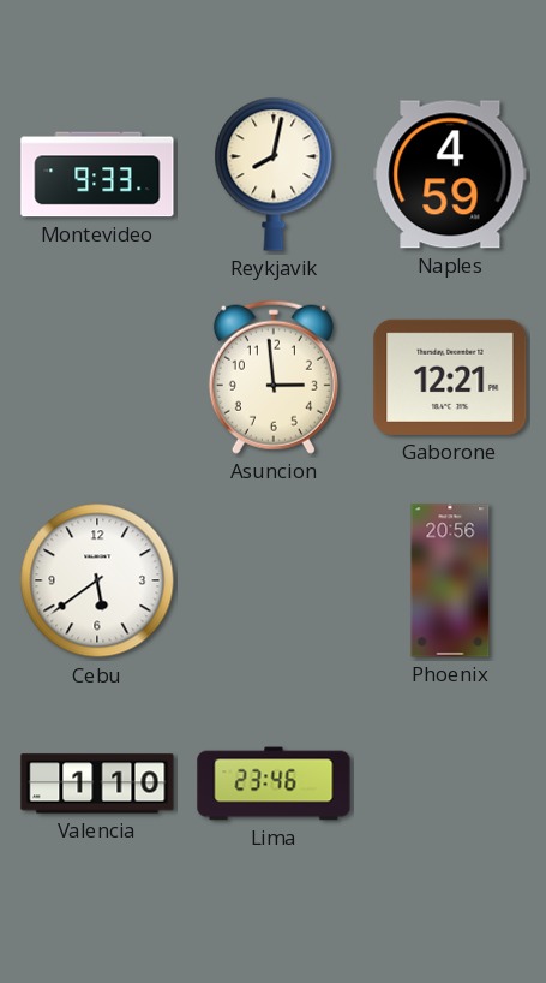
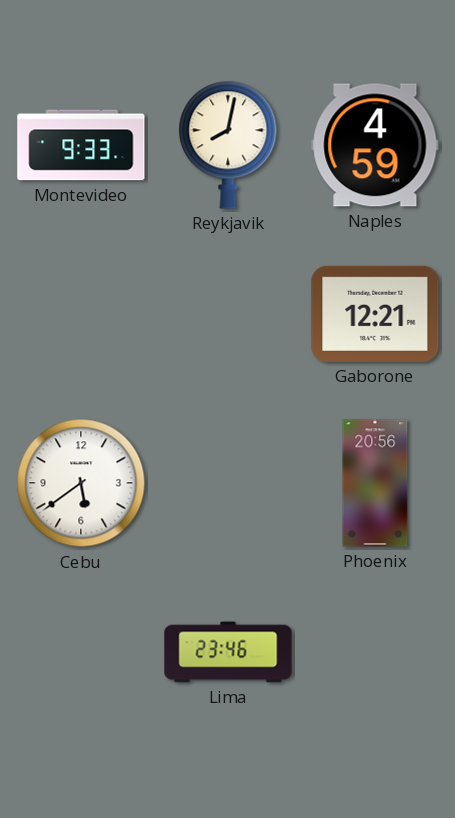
Asuncion: 2:59 -> none (274, 377)
Valencia: 1:10 -> none (97, 784)
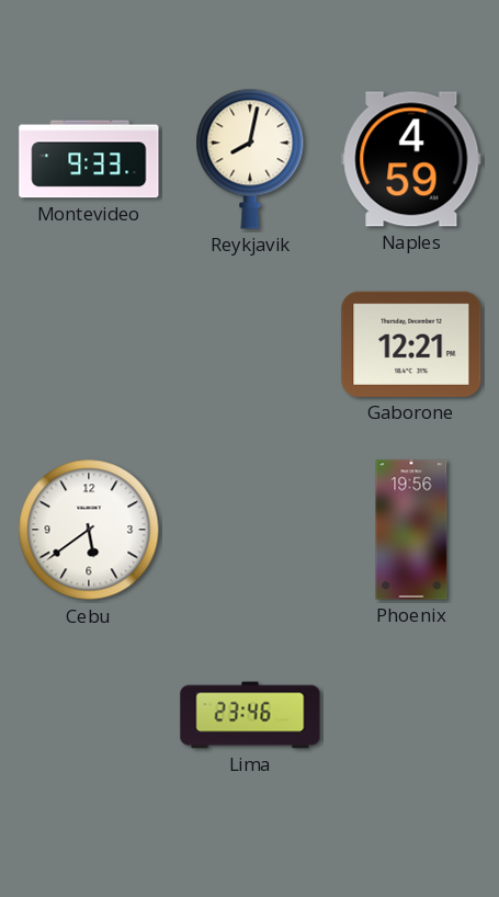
Phoenix: 20:56 -> 19:56 (411, 530)
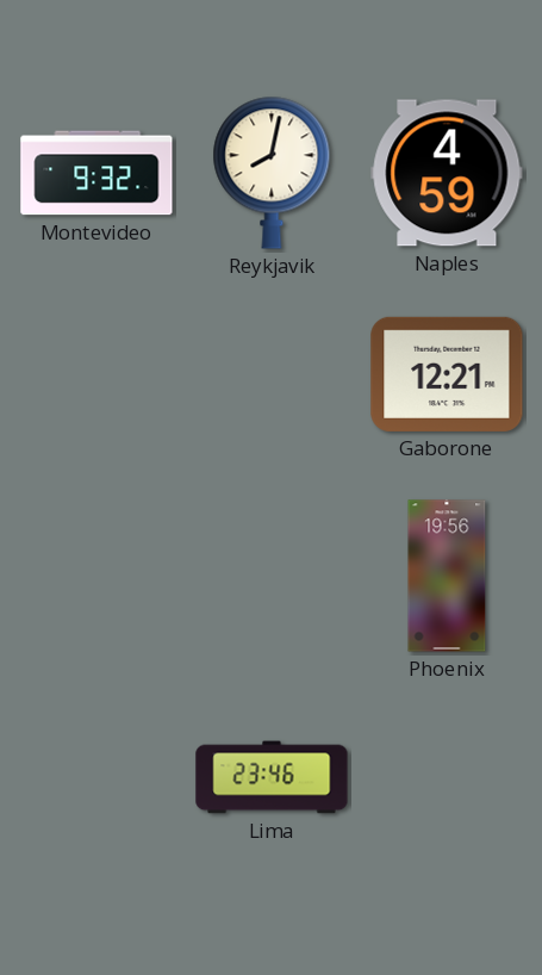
Montevideo: 9:33 -> 9:32 (96, 173)
Cebu: 5:39 -> none (89, 530)
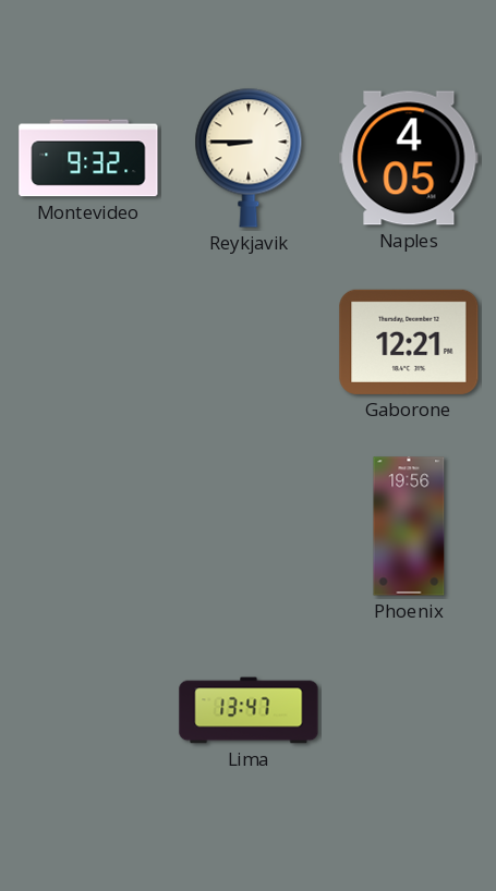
Reykjavik: 8:02 -> 8:45 (249, 158)
Naples: 4:59 -> 4:05 (409, 158)
Lima: 23:46 -> 13:47 (249, 710)
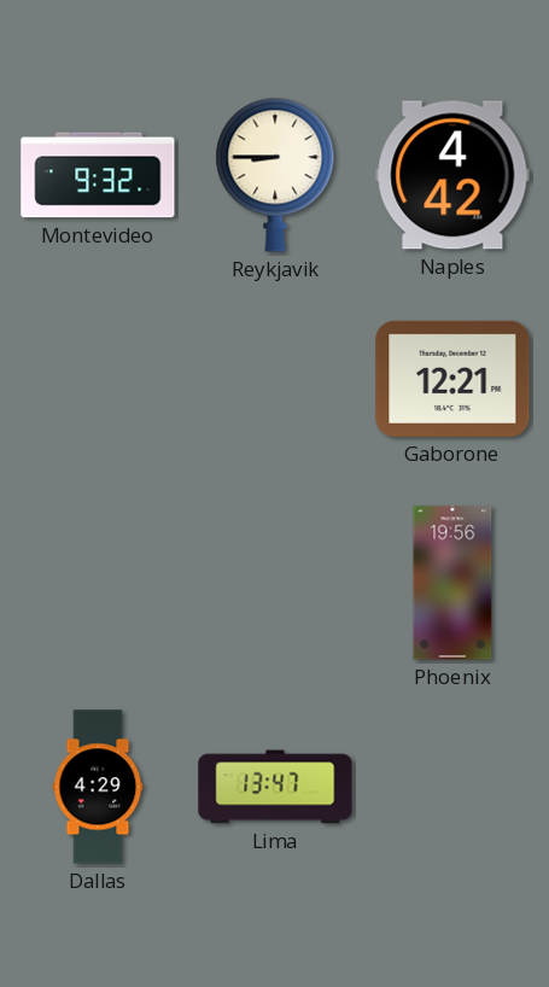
Naples: 4:05 -> 4:42 (452, 175)
Dallas: none -> 4:29 (98, 787)
